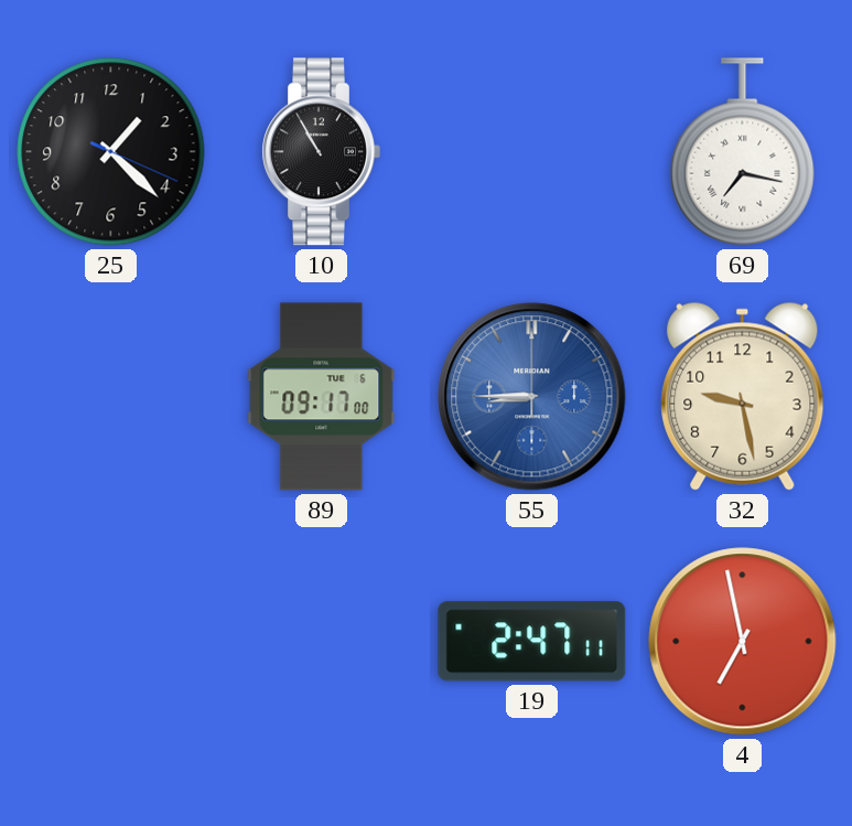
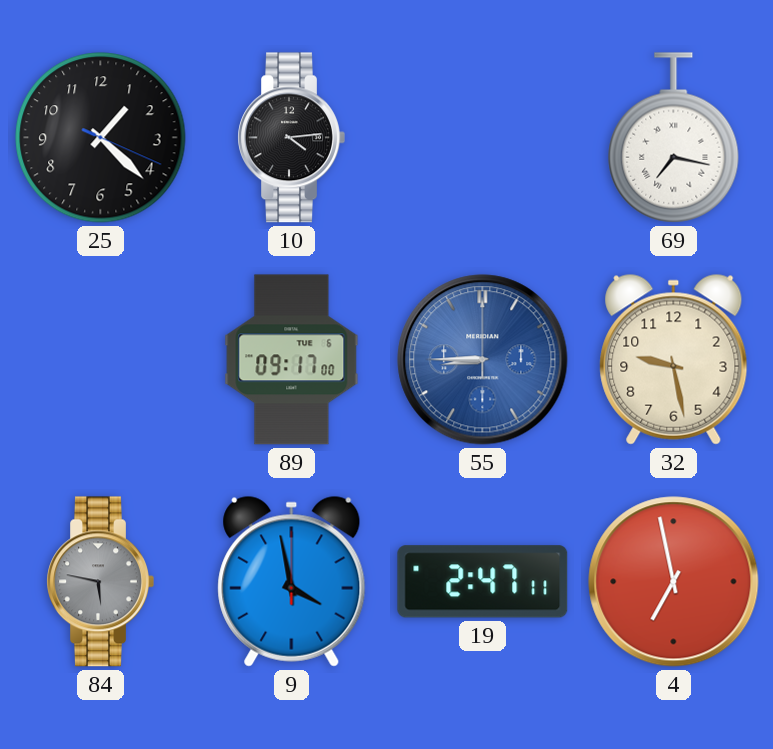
10: 10:55 -> 4:14 (291, 138)
84: none -> 5:47 (100, 582)
9: none -> 3:58 (292, 581)
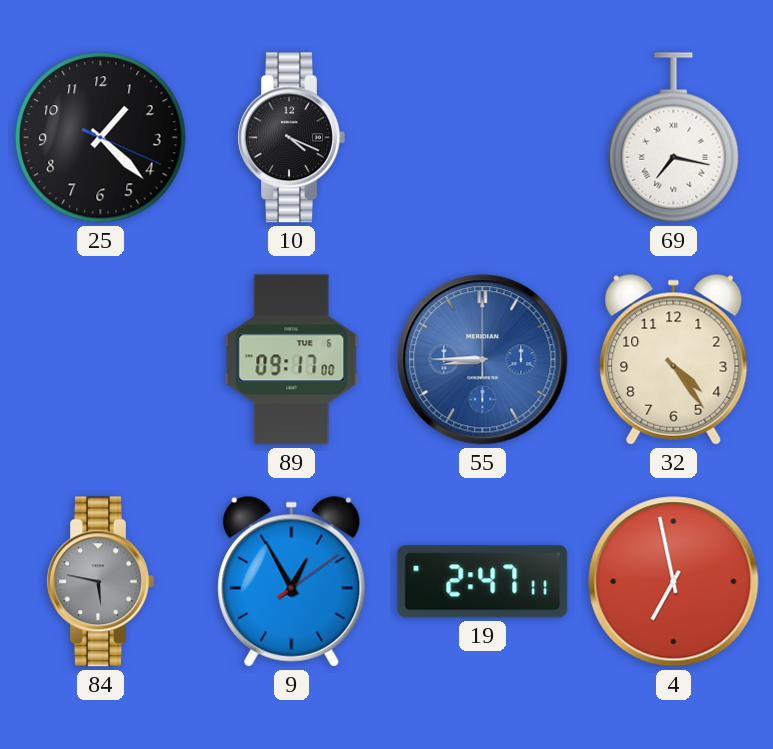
10: 4:14 -> 4:19 (291, 138)
32: 9:28 -> 4:24 (674, 359)
9: 3:58 -> 12:55 (292, 581)
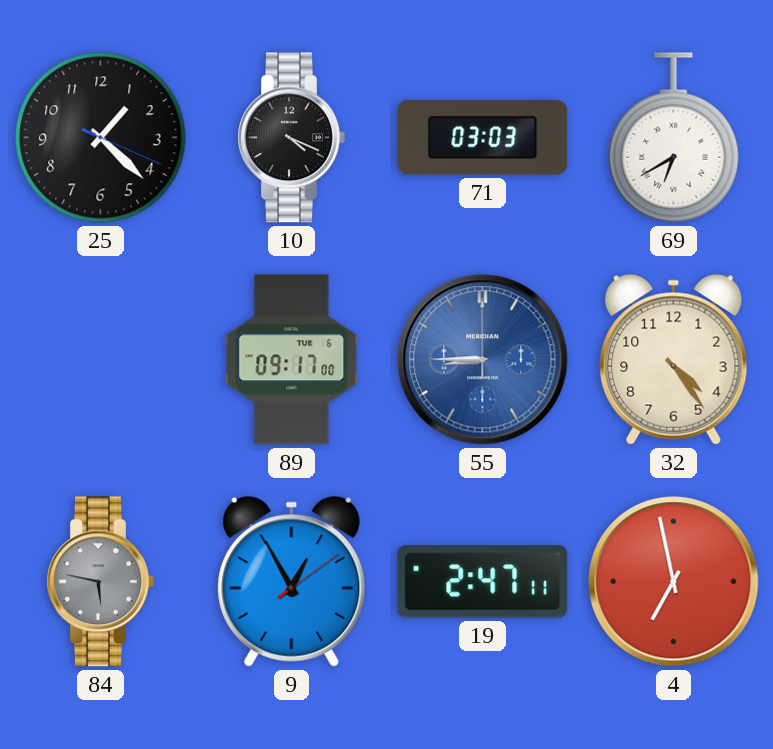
71: none -> 03:03 (483, 138)
69: 7:17 -> 6:40 (674, 138)
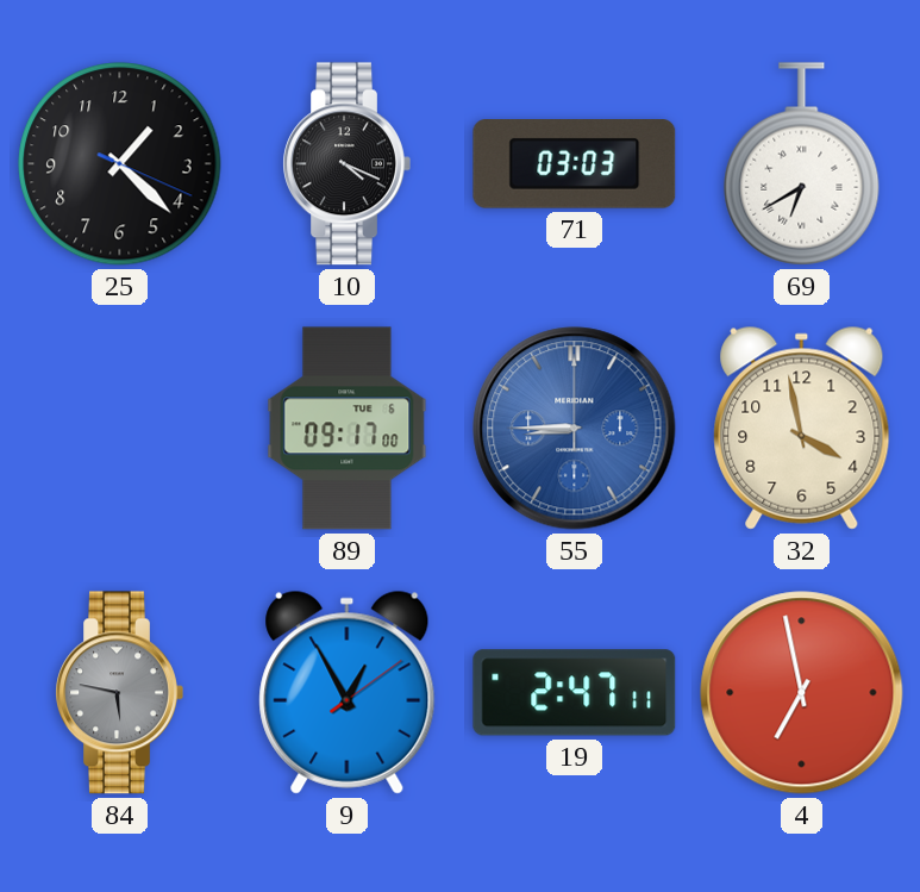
32: 4:24 -> 3:58 (802, 428)
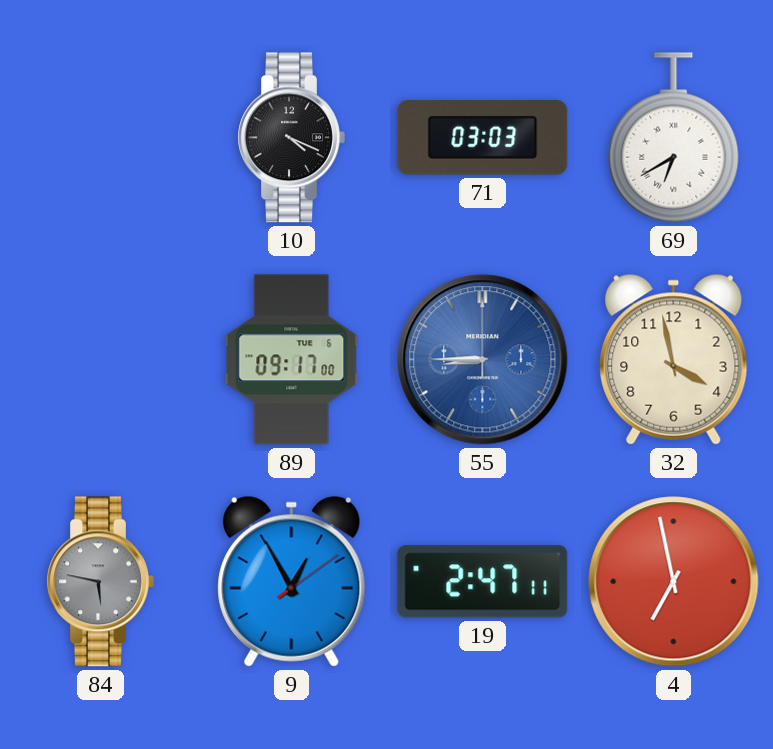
25: 1:22 -> none (120, 164)
